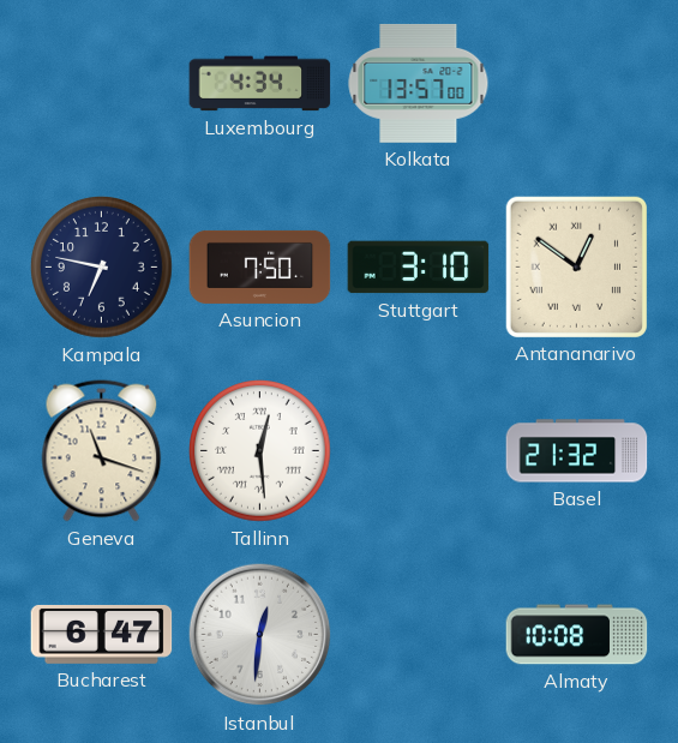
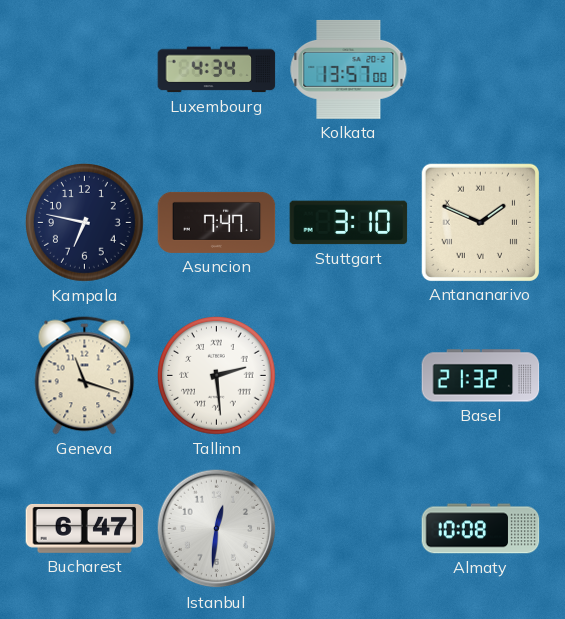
Asuncion: 7:50 -> 7:47 (217, 222)
Antananarivo: 12:51 -> 1:49 (480, 222)
Tallinn: 12:29 -> 2:29 (217, 376)
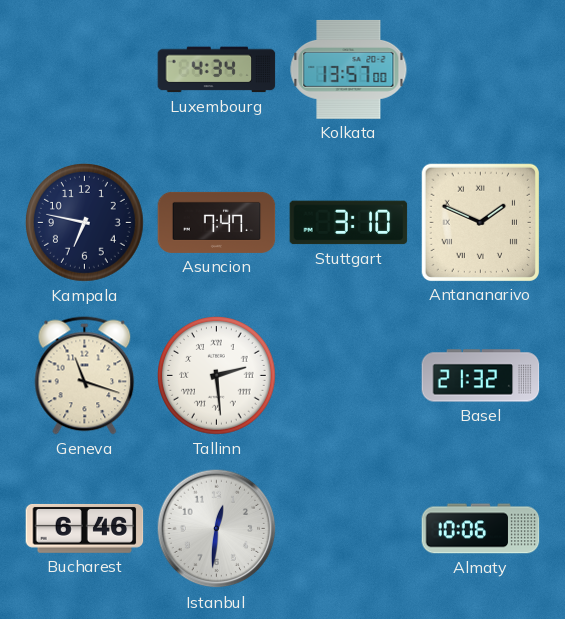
Bucharest: 6:47 -> 6:46 (85, 528)
Almaty: 10:08 -> 10:06 (481, 529)
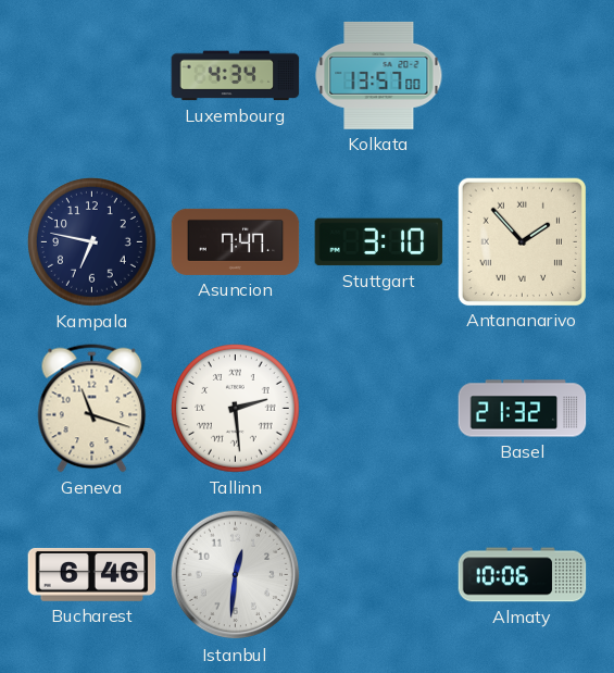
Antananarivo: 1:49 -> 1:53 (522, 241)
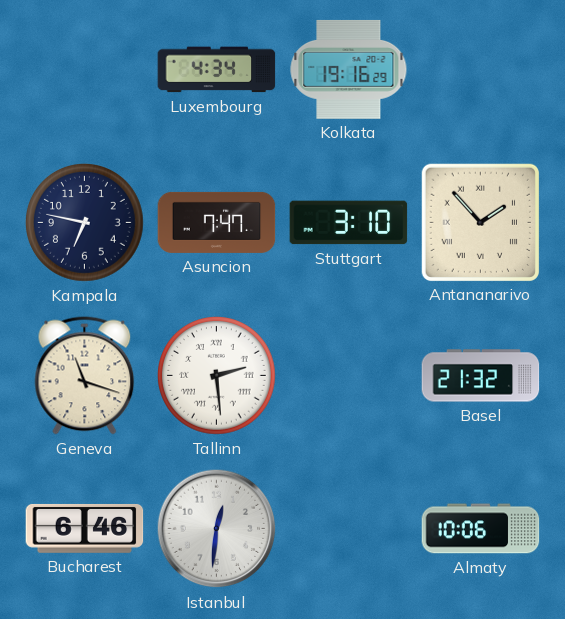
Kolkata: 13:57 -> 19:16 (349, 69)
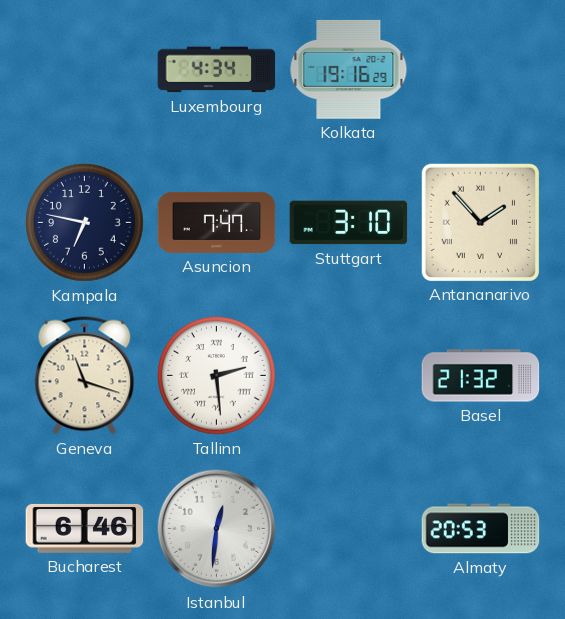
Almaty: 10:06 -> 20:53 (481, 529)
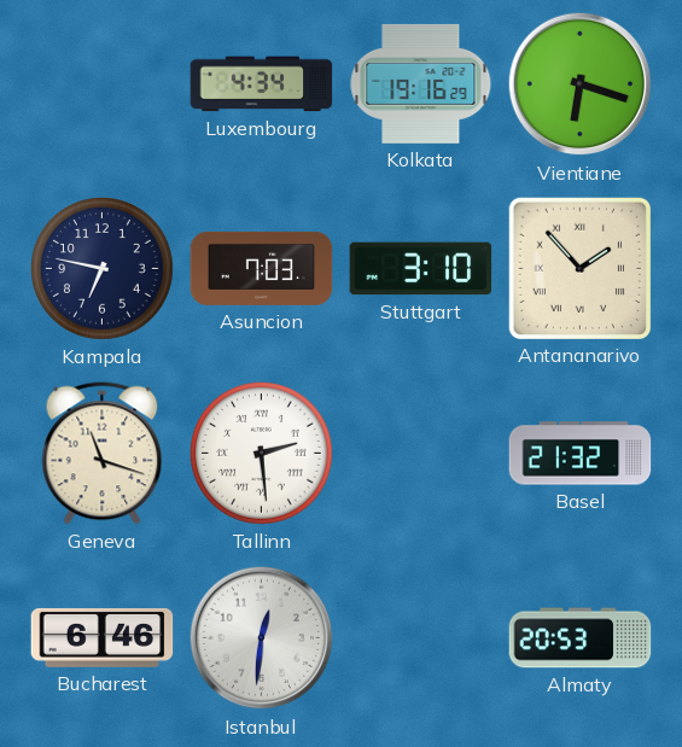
Vientiane: none -> 6:18 (581, 84)
Asuncion: 7:47 -> 7:03 (262, 268)
